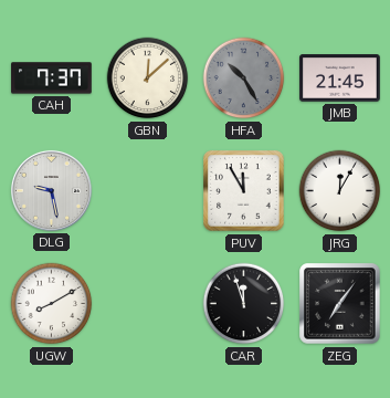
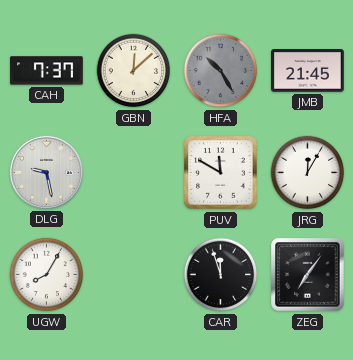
PUV: 11:55 -> 11:50 (221, 173)
UGW: 8:10 -> 8:05 (47, 275)
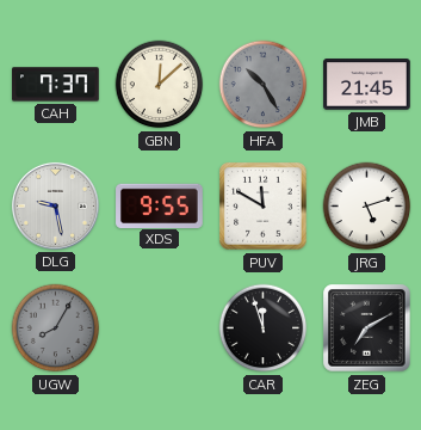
XDS: none -> 9:55 (160, 205)
JRG: 12:05 -> 5:12 (367, 207)
UGW dial: white -> grey (56, 328)
ZEG: 7:06 -> 7:10 (367, 328)
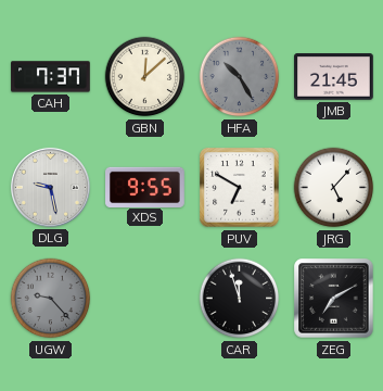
PUV: 11:50 -> 6:50 (240, 188)
JRG: 5:12 -> 5:07 (334, 188)
UGW: 8:05 -> 9:23 (51, 299)
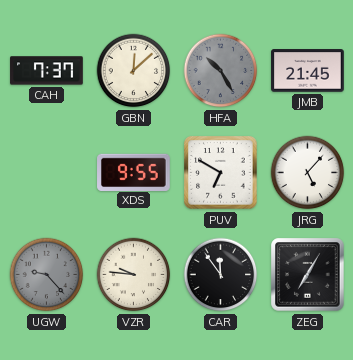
DLG: 9:28 -> none (50, 187)
VZR: none -> 9:46 (134, 275)
CAR: 11:57 -> 11:54 (221, 275)
ZEG: 7:10 -> 7:05 (308, 275)
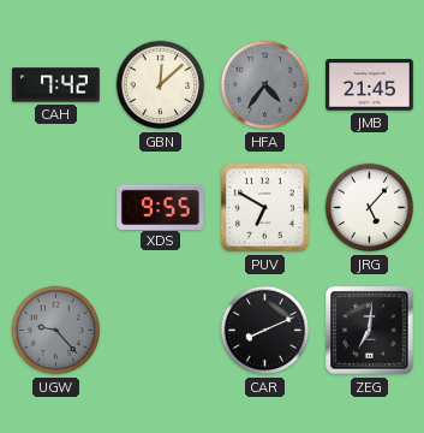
CAH: 7:37 -> 7:42 (56, 85)
HFA: 10:25 -> 4:36 (265, 85)
VZR: 9:46 -> none (134, 275)
CAR: 11:54 -> 8:11 (265, 331)
ZEG: 7:05 -> 7:01 (370, 331)
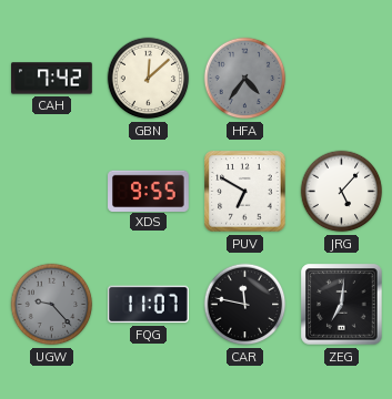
JMB: 21:45 -> none (370, 85)
FQG: none -> 11:07 (149, 305)
CAR: 8:11 -> 11:47 (245, 305)
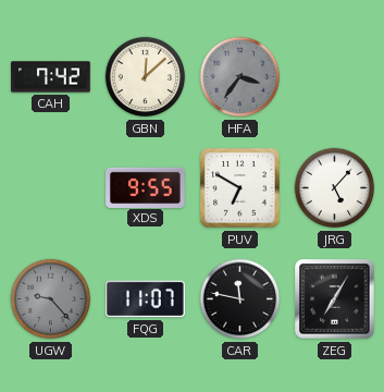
HFA: 4:36 -> 3:36 (240, 77)
ZEG: 7:01 -> 7:05 (335, 299)
